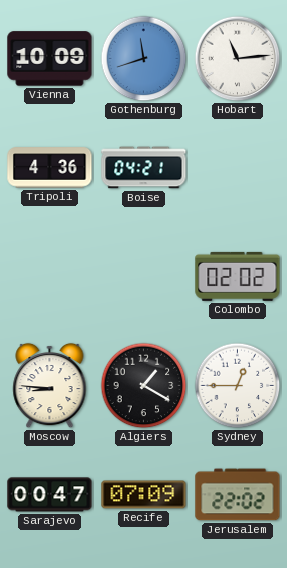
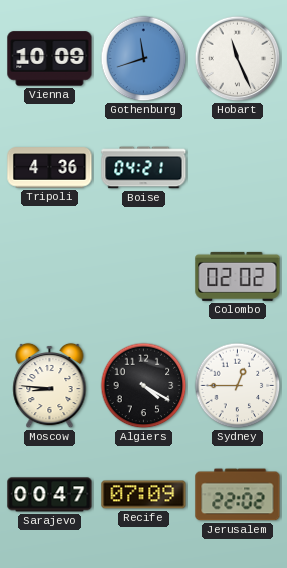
Hobart: 11:14 -> 11:26 (238, 59)
Algiers: 1:20 -> 4:20 (144, 386)
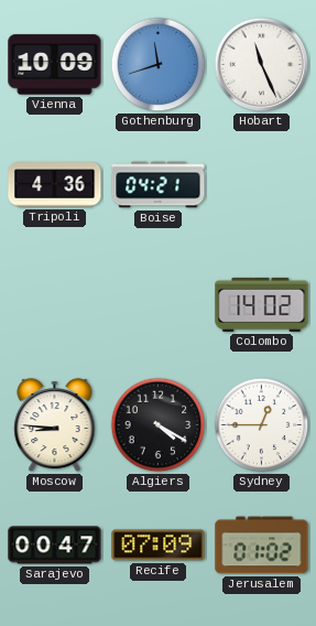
Colombo: 02:02 -> 14:02 (262, 304)
Jerusalem: 22:02 -> 01:02 (262, 546)
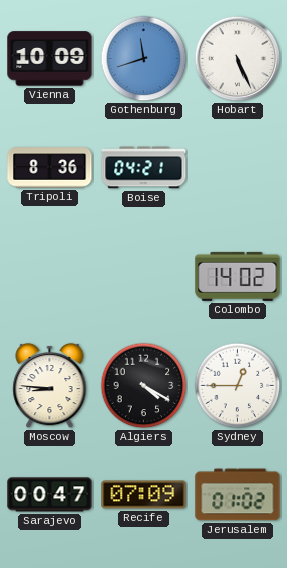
Hobart: 11:26 -> 5:26 (238, 59)
Tripoli: 4:36 -> 8:36 (50, 168)
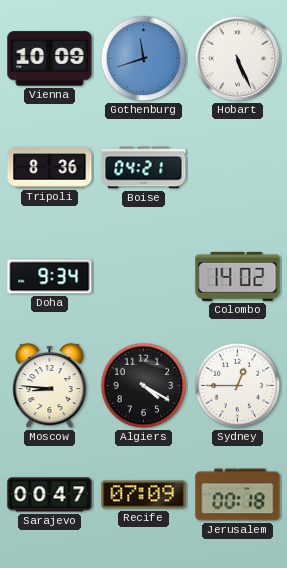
Doha: none -> 9:34 (50, 277)
Jerusalem: 01:02 -> 00:18 (238, 495)
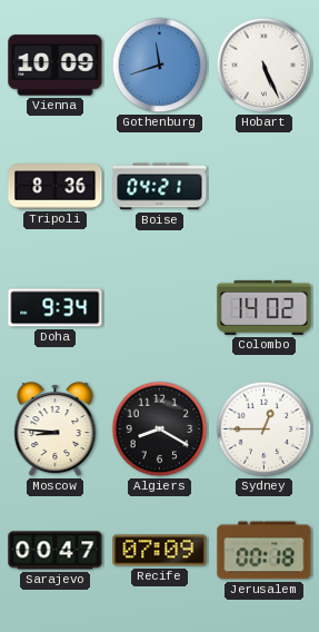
Algiers: 4:20 -> 8:20 (160, 429)
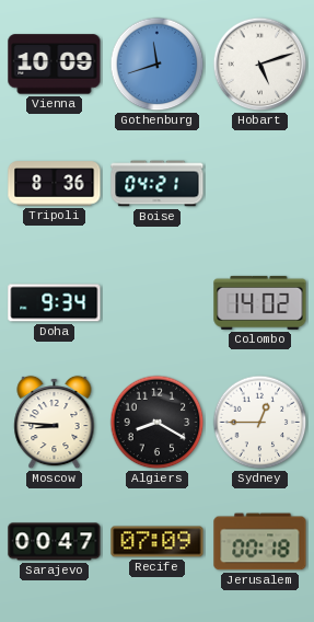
Hobart: 5:26 -> 5:12 (260, 65)
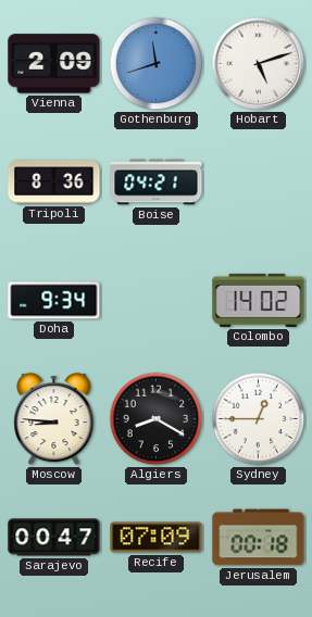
Vienna: 10:09 -> 2:09 (54, 64)
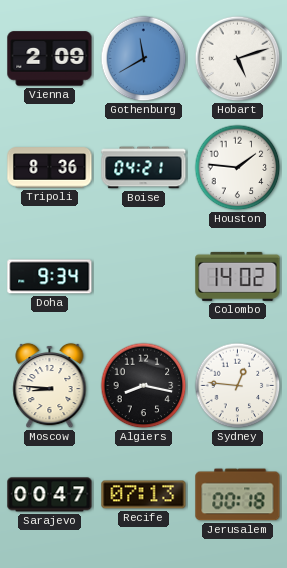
Gothenburg: 11:42 -> 11:40 (144, 59)
Houston: none -> 1:46 (238, 168)
Algiers: 8:20 -> 8:17 (144, 386)
Sydney: 12:45 -> 12:46 (238, 386)
Recife: 07:09 -> 07:13 (144, 495)
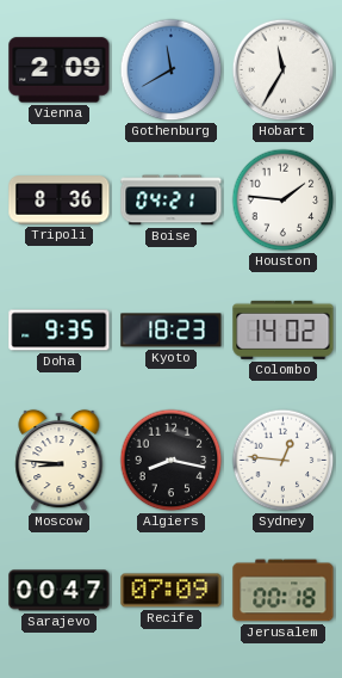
Hobart: 5:12 -> 11:35 (284, 70)
Doha: 9:34 -> 9:35 (60, 331)
Kyoto: none -> 18:23 (172, 331)
Recife: 07:13 -> 07:09 (172, 591)
